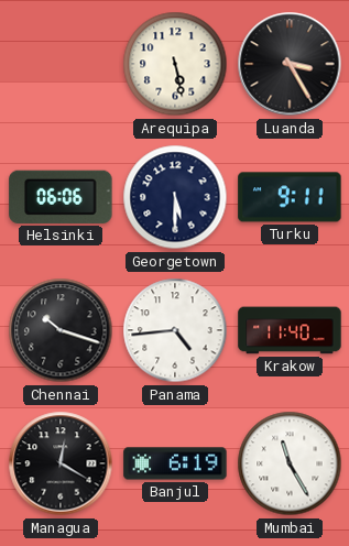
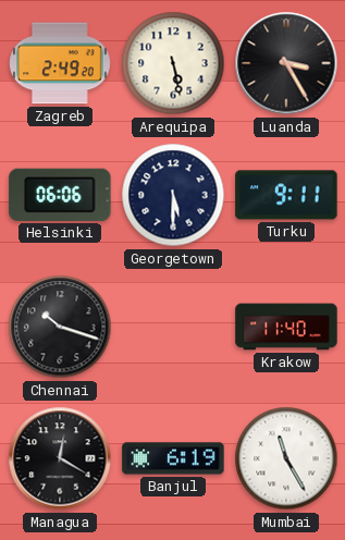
Zagreb: none -> 2:49 (61, 63)
Panama: 4:44 -> none (175, 330)
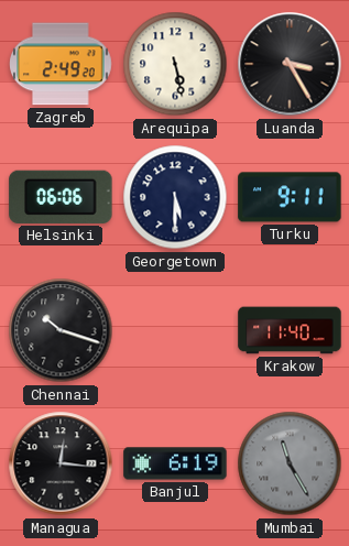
Managua: 12:20 -> 12:16 (61, 463)
Mumbai dial: white -> grey (290, 463)
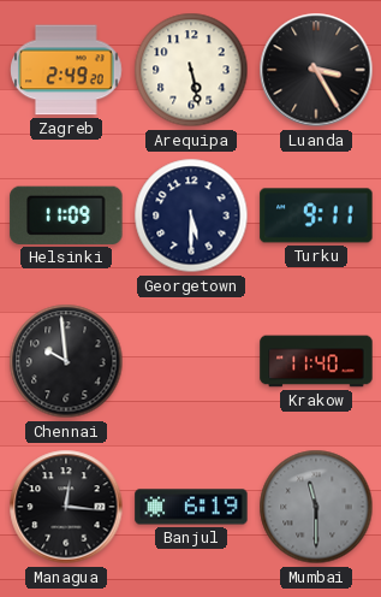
Helsinki: 06:06 -> 11:09 (66, 215)
Chennai: 10:18 -> 9:59 (66, 361)
Mumbai: 11:25 -> 11:30 (316, 507)
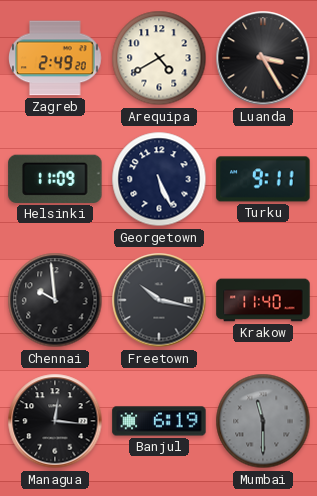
Arequipa: 5:28 -> 4:40 (159, 58)
Georgetown: 5:30 -> 5:26 (159, 179)
Freetown: none -> 10:17 (159, 300)
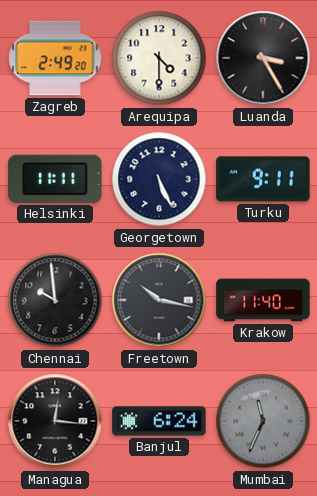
Arequipa: 4:40 -> 4:30 (159, 58)
Helsinki: 11:09 -> 11:11 (55, 179)
Banjul: 6:19 -> 6:24 (159, 421)
Mumbai: 11:30 -> 11:34 (263, 421)
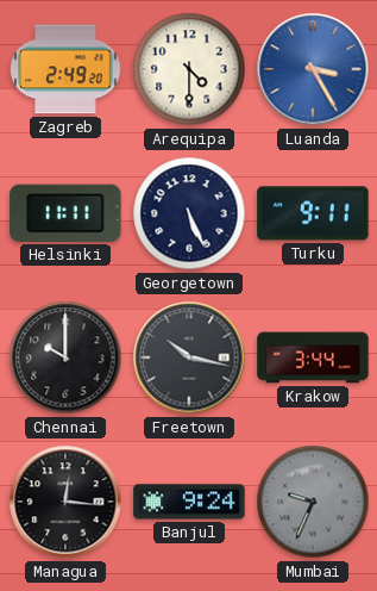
Luanda dial: black -> blue (313, 69)
Chennai: 9:59 -> 10:00 (65, 357)
Krakow: 11:40 -> 3:44 (313, 357)
Banjul: 6:24 -> 9:24 (189, 502)
Mumbai: 11:34 -> 9:34 (313, 502)
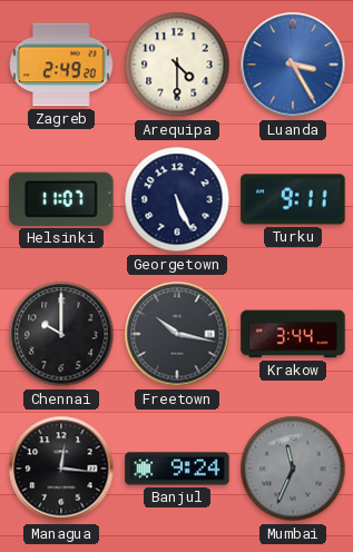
Helsinki: 11:11 -> 11:07 (61, 199)
Mumbai: 9:34 -> 11:34 (293, 469)
